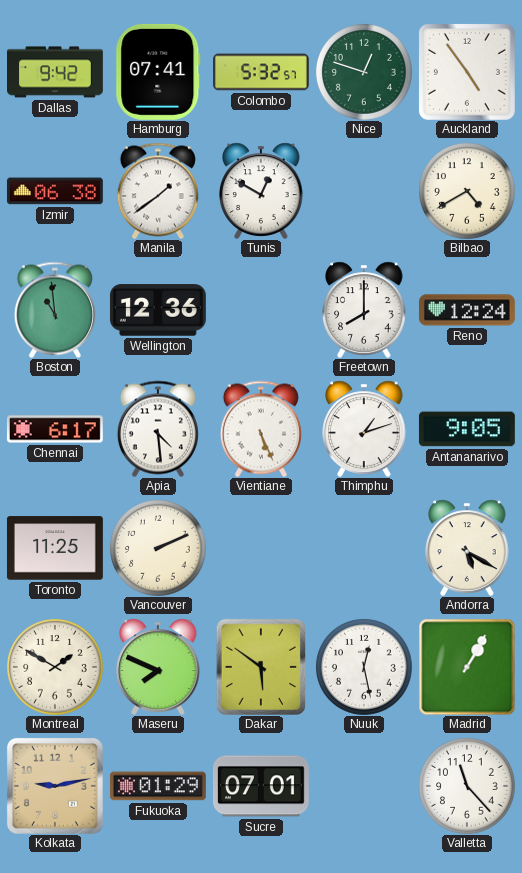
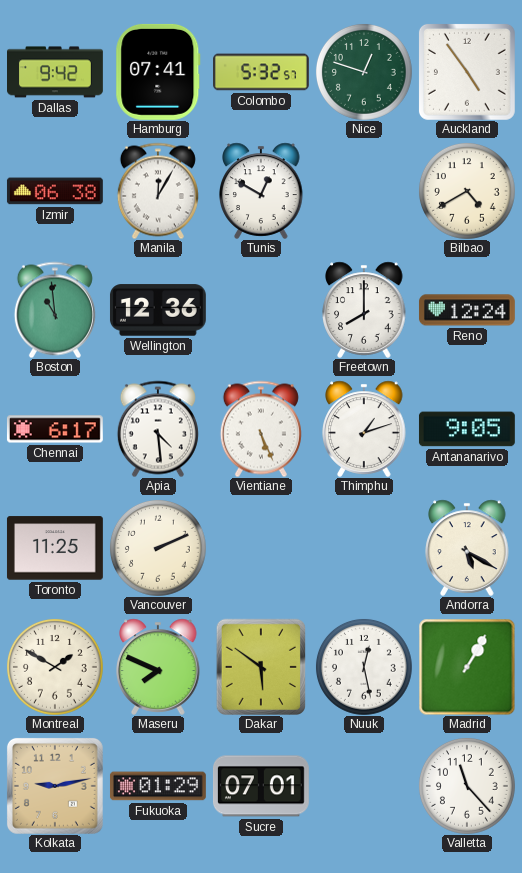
Manila: 1:39 -> 12:05 (158, 191)
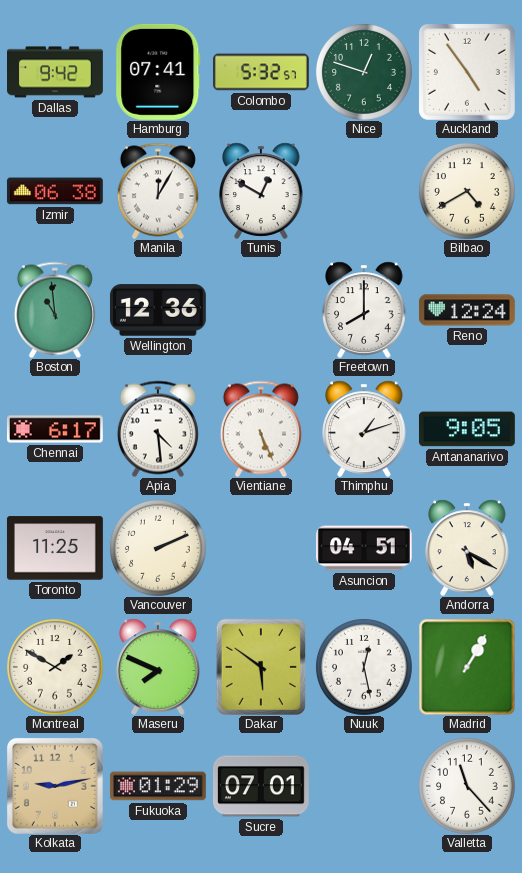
Asuncion: none -> 04:51 (364, 548)
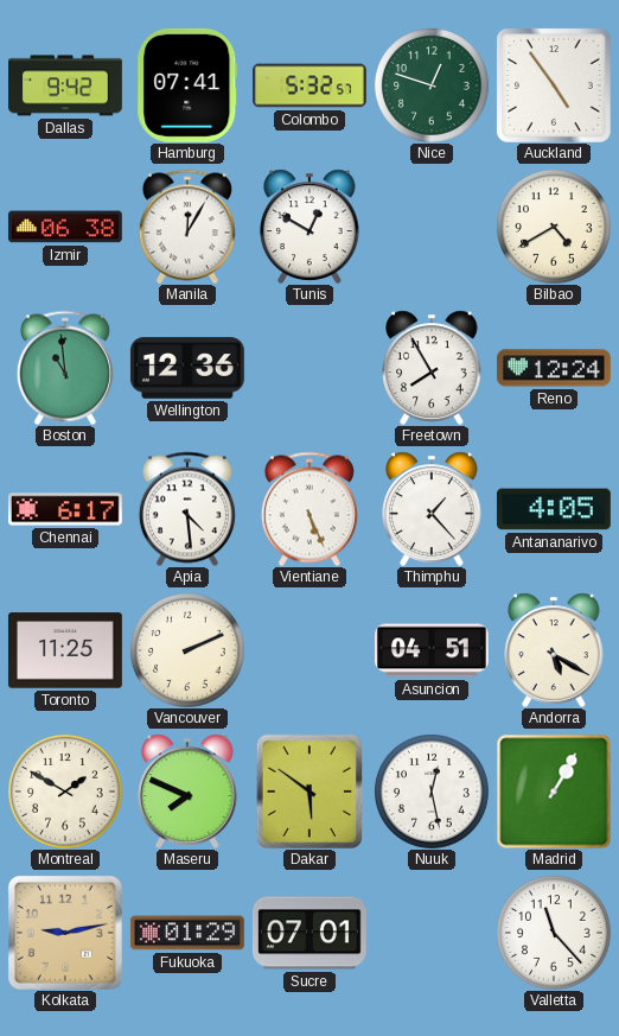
Freetown: 8:00 -> 7:55 (432, 368)
Thimphu: 1:12 -> 1:23 (432, 509)
Antananarivo: 9:05 -> 4:05 (554, 509)
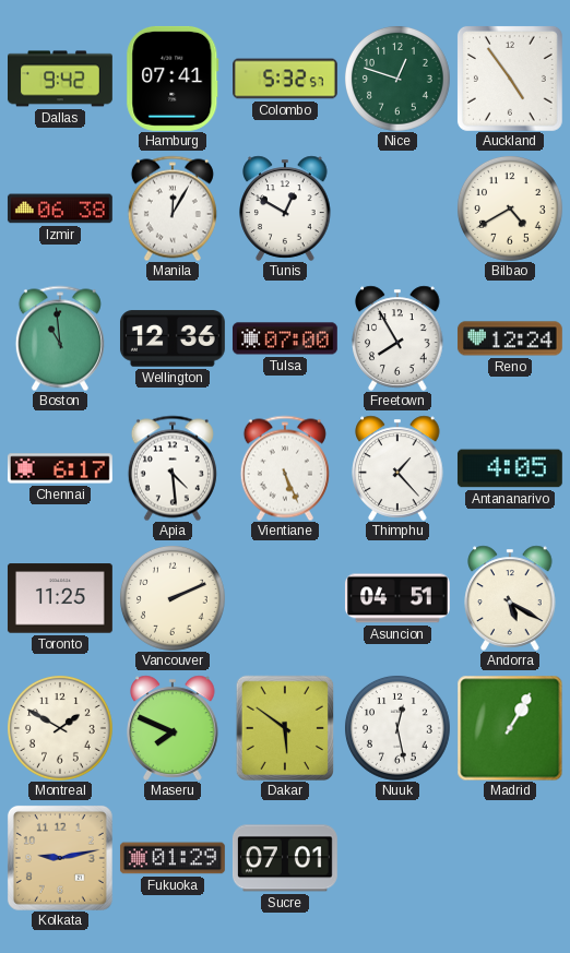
Tulsa: none -> 07:00 (285, 338)
Valletta: 11:23 -> none (554, 933)
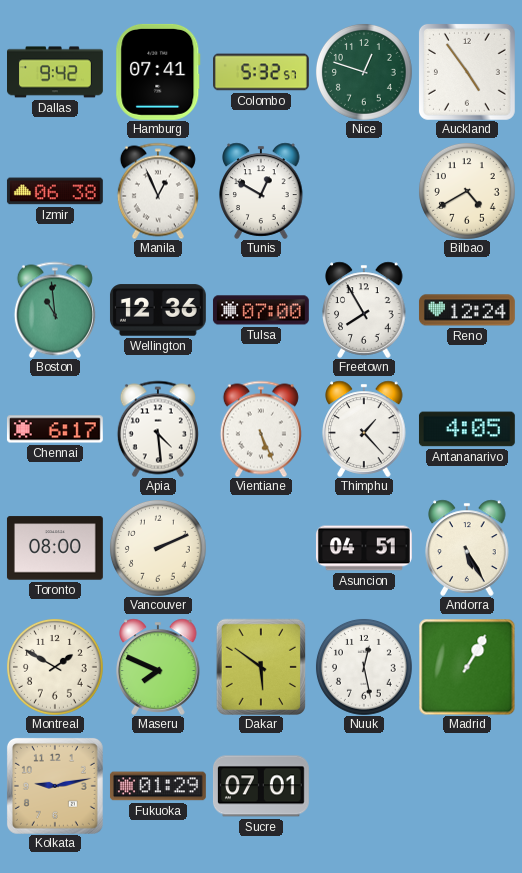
Manila: 12:05 -> 12:56 (158, 191)
Toronto: 11:25 -> 08:00 (55, 548)
Andorra: 5:20 -> 5:25 (467, 548)
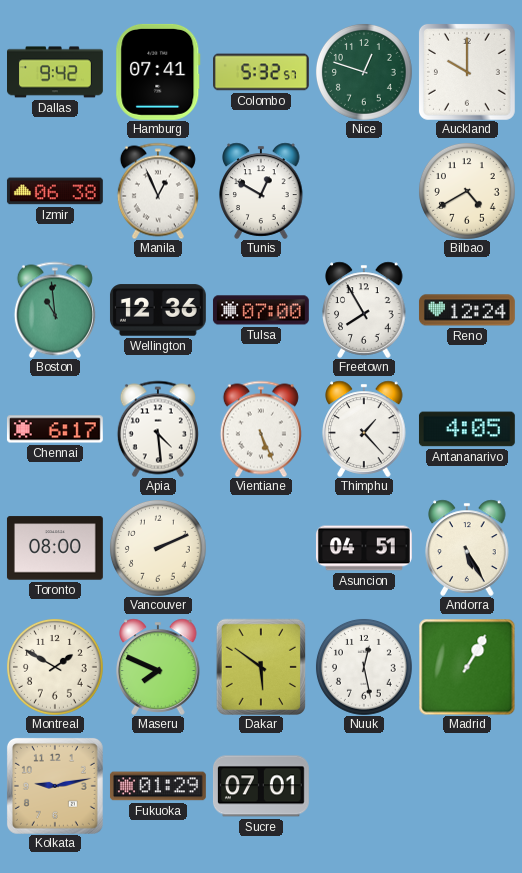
Auckland: 4:54 -> 10:00 (467, 72)
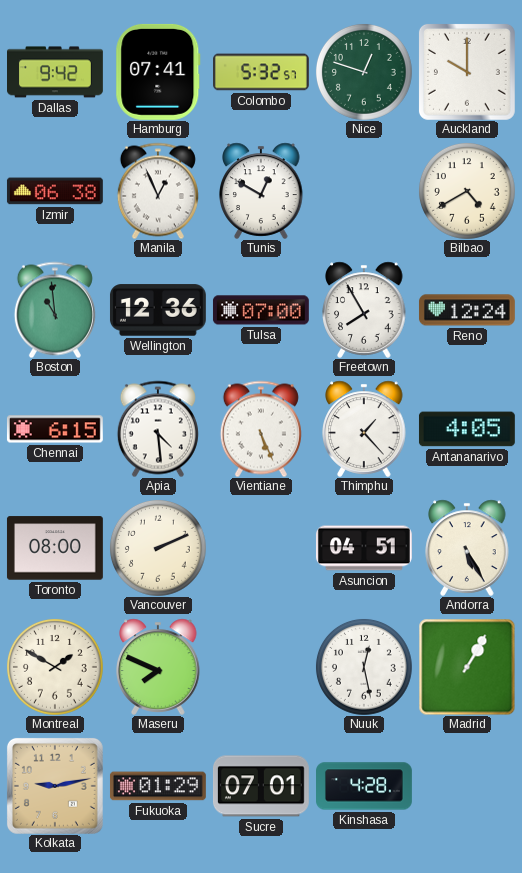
Chennai: 6:17 -> 6:15 (55, 429)
Dakar: 5:51 -> none (260, 666)
Kinshasa: none -> 4:28 (365, 786)
